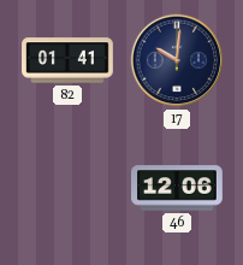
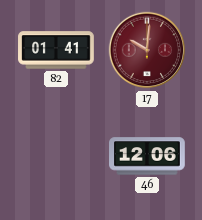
17 dial: navy -> burgundy (147, 50)
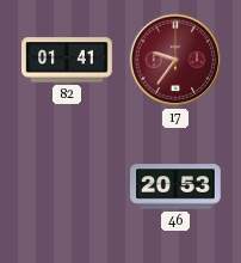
17: 10:01 -> 9:36 (175, 60)
46: 12:06 -> 20:53 (177, 186)
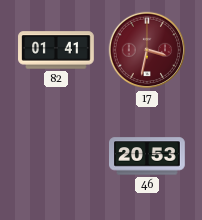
17: 9:36 -> 3:32 (147, 50)
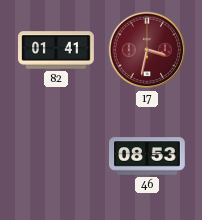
46: 20:53 -> 08:53 (148, 156)
